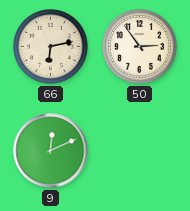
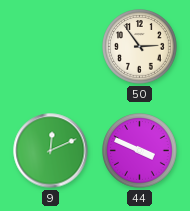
66: 6:13 -> none (51, 47)
44: none -> 3:49 (140, 151)
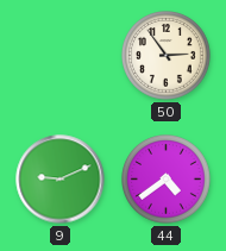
9: 12:11 -> 9:11 (61, 180)
44: 3:49 -> 4:39 (167, 180)
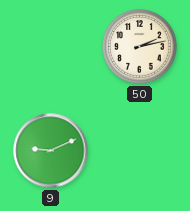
50: 2:54 -> 2:13 (140, 47)
44: 4:39 -> none (167, 180)
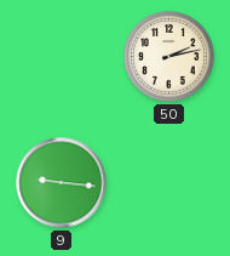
9: 9:11 -> 9:16 (62, 183)
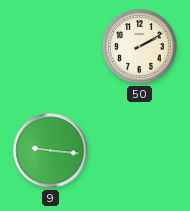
50: 2:13 -> 2:10 (140, 47)
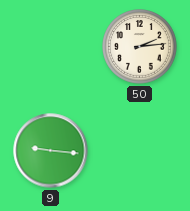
50: 2:10 -> 2:14 (140, 47)
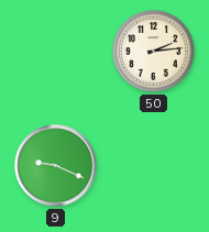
9: 9:16 -> 9:19 (56, 166)
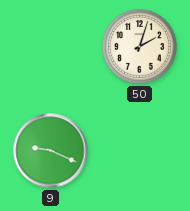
50: 2:14 -> 2:03 (140, 47)
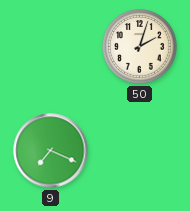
9: 9:19 -> 7:19 (51, 151)
